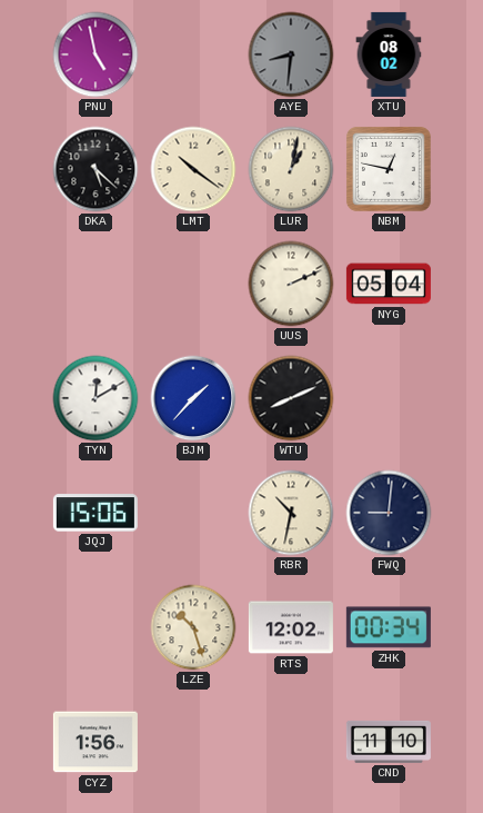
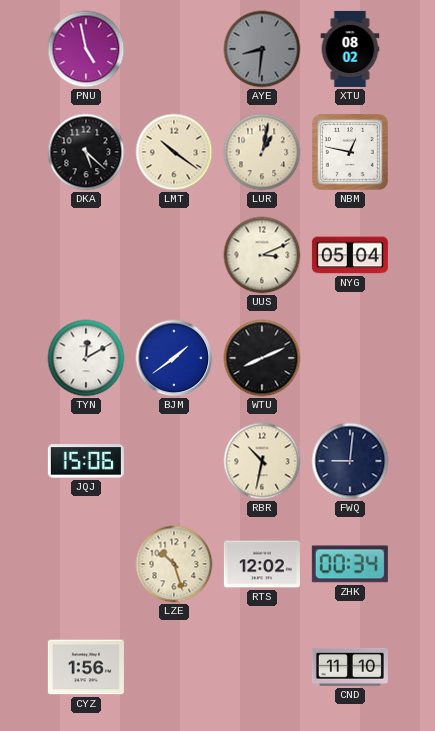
UUS: 2:11 -> 3:11 (262, 255)
BJM: 1:37 -> 1:39 (174, 358)
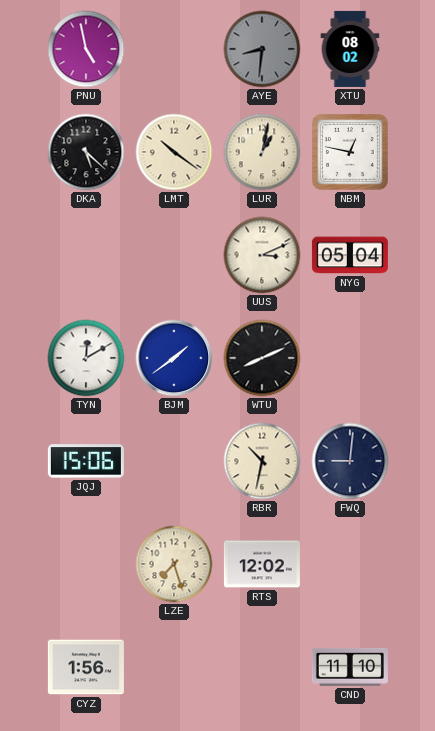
LZE: 10:27 -> 7:27 (174, 564)
ZHK: 00:34 -> none (350, 564)
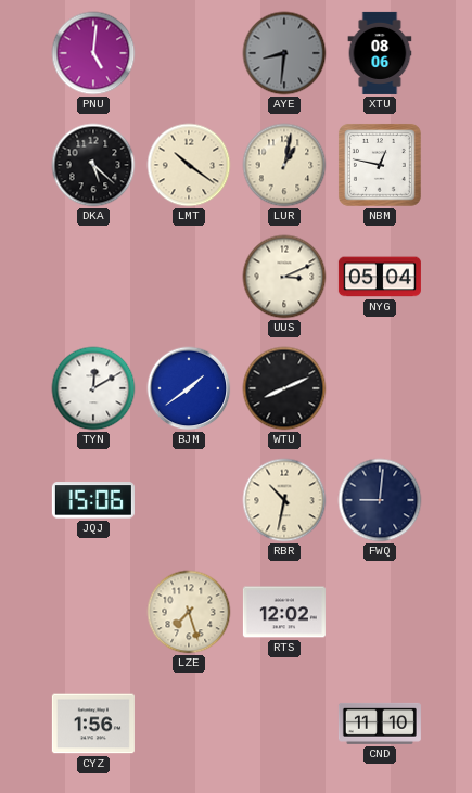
PNU: 4:58 -> 5:01 (93, 53)
XTU: 08:02 -> 08:06 (380, 53)
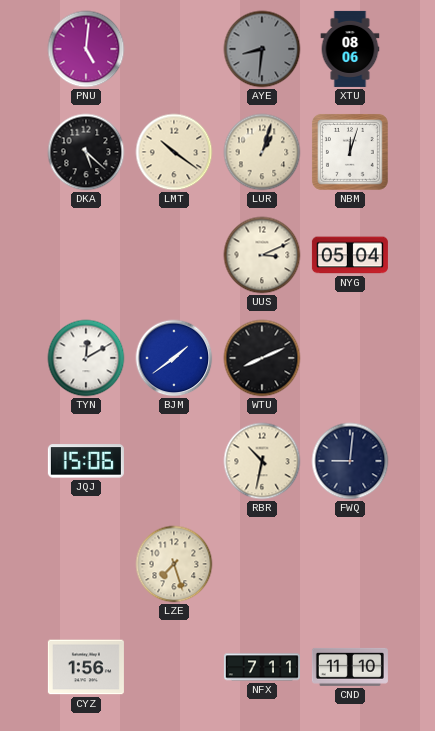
LUR: 1:02 -> 1:03 (262, 152)
NBM: 12:47 -> 12:03 (350, 152)
RTS: 12:02 -> none (284, 612)
NFX: none -> 7:11 (262, 667)
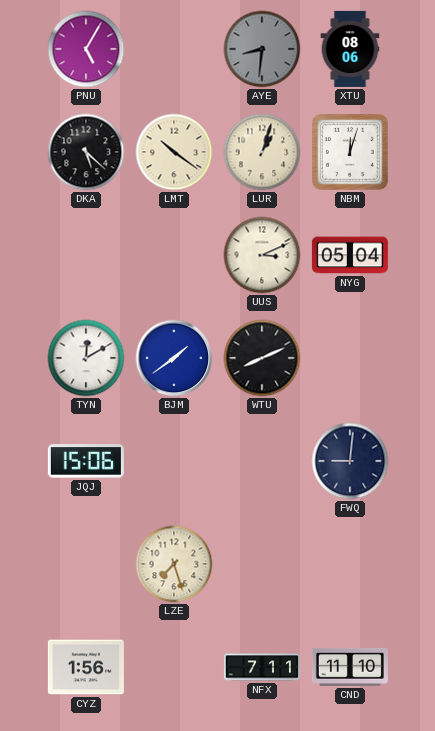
PNU: 5:01 -> 5:05 (86, 49)
RBR: 10:32 -> none (262, 461)
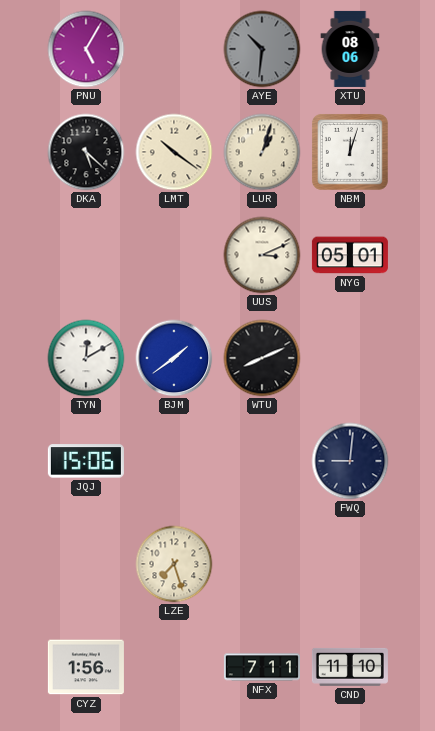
AYE: 8:31 -> 10:31 (262, 49)
NYG: 05:04 -> 05:01 (350, 255)
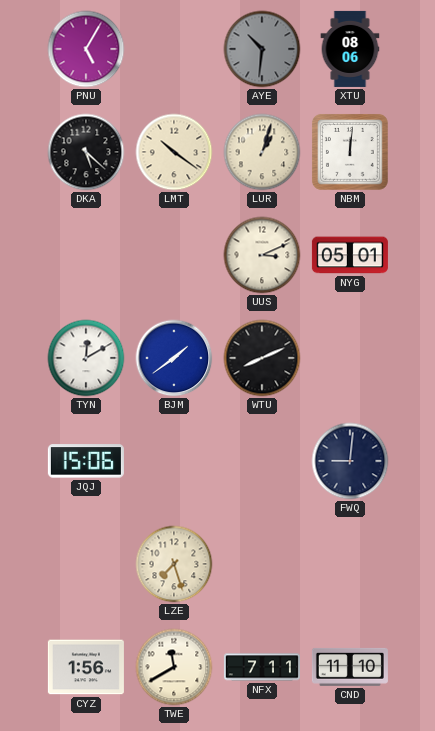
NBM: 12:03 -> 12:01 (350, 152)
TWE: none -> 11:40 (174, 667)
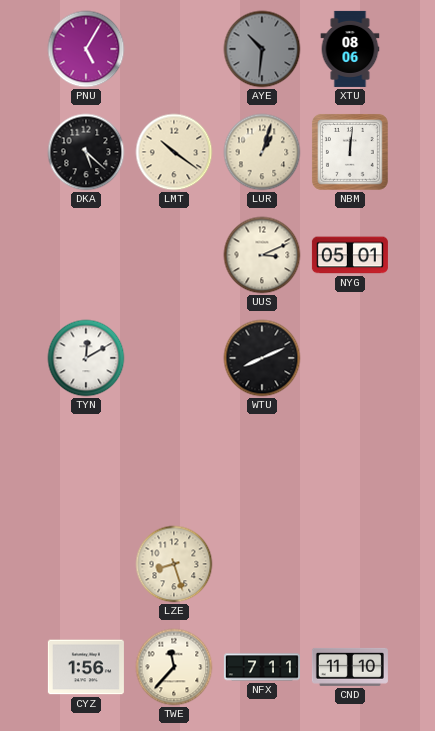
BJM: 1:39 -> none (174, 358)
JQJ: 15:06 -> none (86, 461)
FWQ: 9:01 -> none (350, 461)
LZE: 7:27 -> 8:27 (174, 564)
TWE: 11:40 -> 11:37 (174, 667)
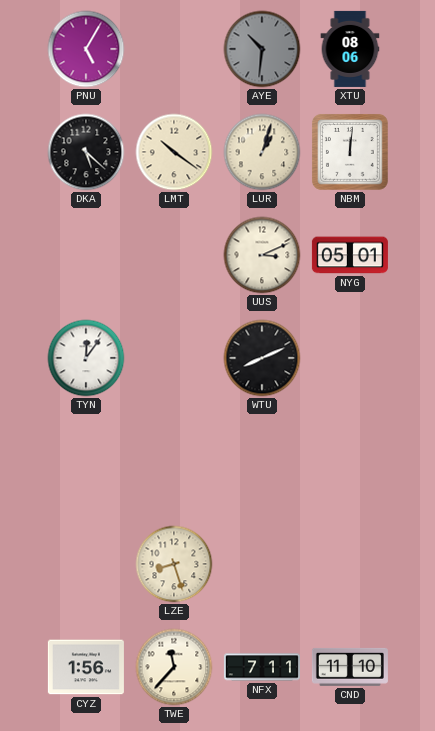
TYN: 12:10 -> 12:06 (86, 358)
